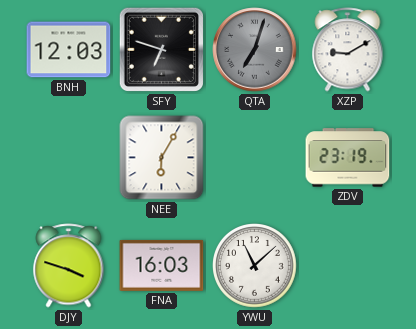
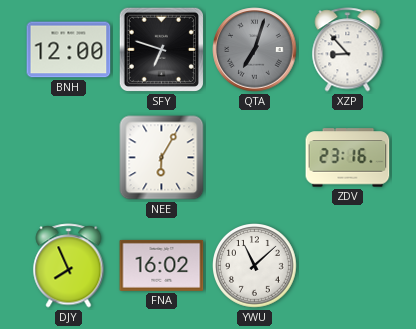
BNH: 12:03 -> 12:00 (69, 50)
XZP: 9:10 -> 8:53 (348, 50)
ZDV: 23:19 -> 23:16 (348, 158)
DJY: 3:48 -> 7:56 (69, 266)
FNA: 16:03 -> 16:02 (162, 265)
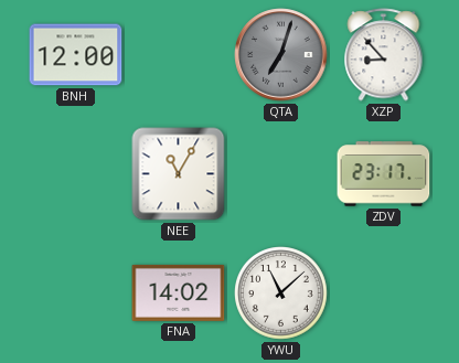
SFY: 6:48 -> none (161, 49)
NEE: 6:05 -> 11:05 (179, 174)
ZDV: 23:16 -> 23:17 (384, 174)
DJY: 7:56 -> none (69, 266)
FNA: 16:02 -> 14:02 (179, 292)
